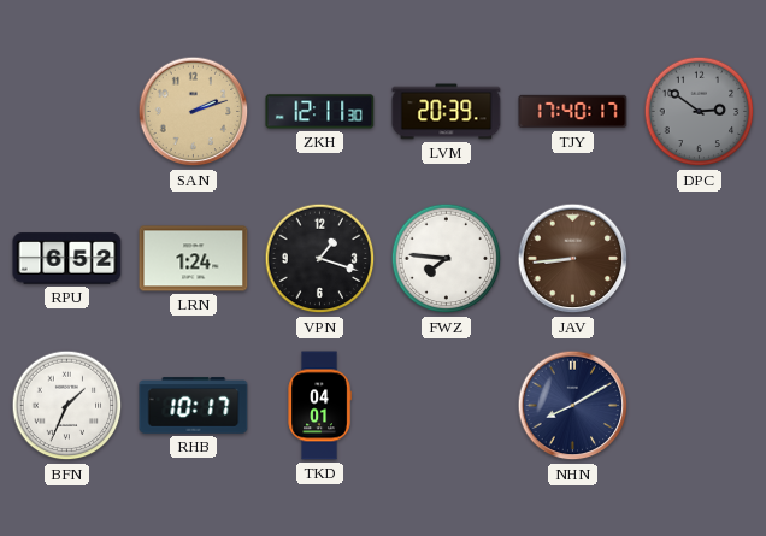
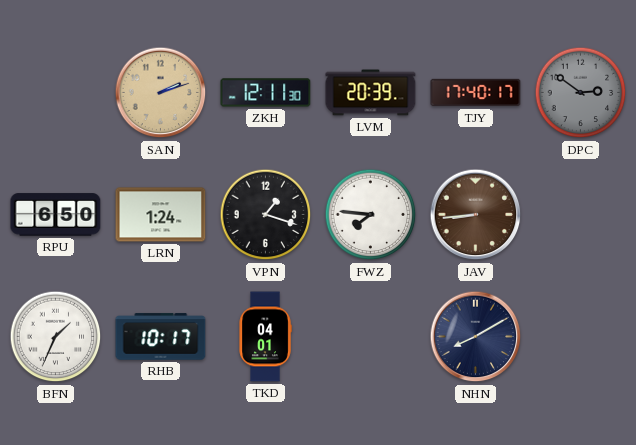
RPU: 6:52 -> 6:50 (56, 215)
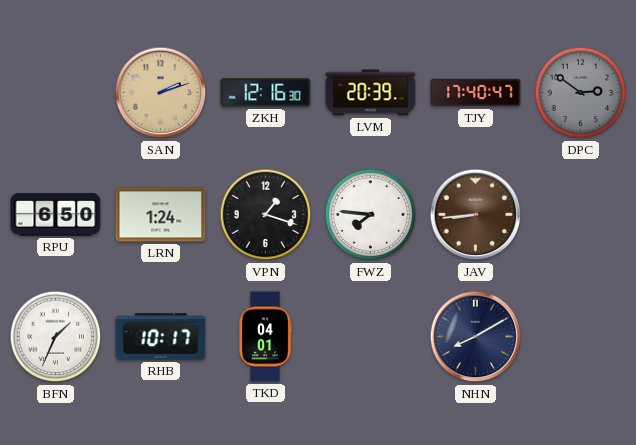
ZKH: 12:11 -> 12:16 (266, 93)
TJY: 17:40:17 -> 17:40:47 (476, 93)
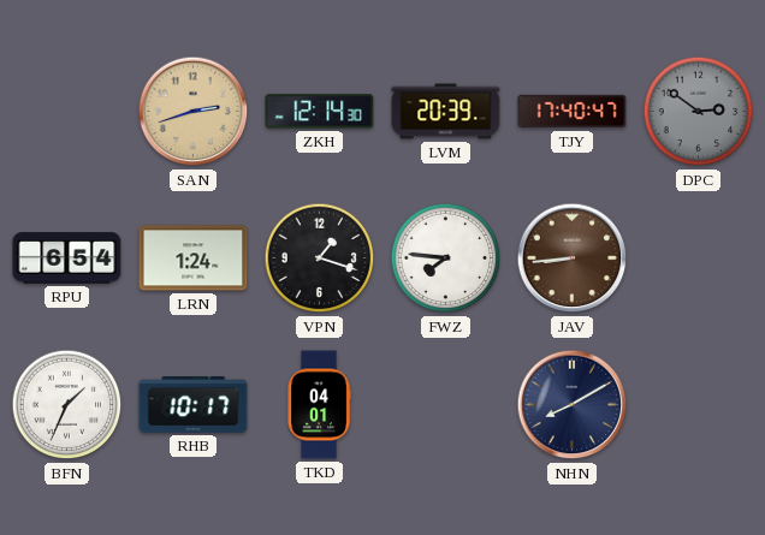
SAN: 2:12 -> 2:42 (194, 112)
ZKH: 12:16 -> 12:14 (320, 112)
RPU: 6:50 -> 6:54 (67, 258)
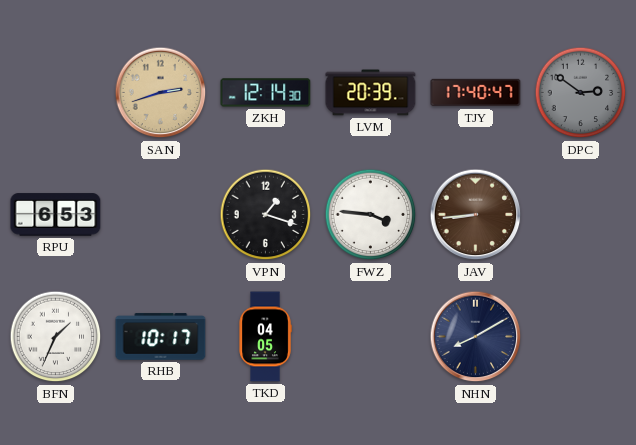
RPU: 6:54 -> 6:53 (56, 215)
LRN: 1:24 -> none (194, 258)
FWZ: 7:46 -> 3:46 (371, 215)
TKD: 04:01 -> 04:05 (265, 337)
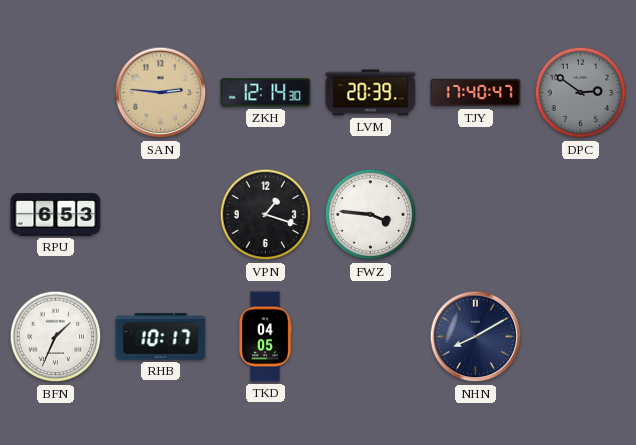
SAN: 2:42 -> 2:46 (161, 93)
JAV: 8:44 -> none (476, 215)
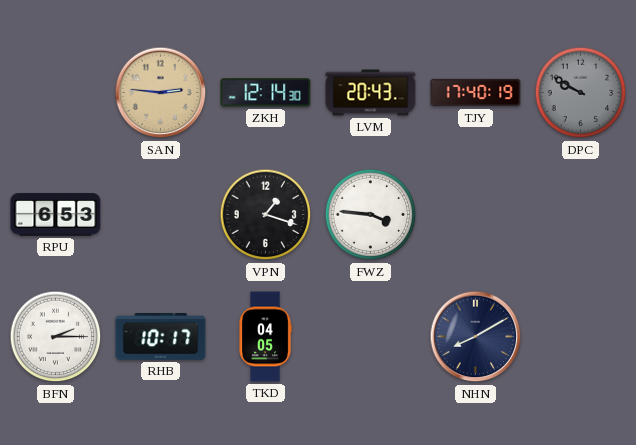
LVM: 20:39 -> 20:43 (371, 93)
TJY: 17:40:47 -> 17:40:19 (476, 93)
DPC: 2:51 -> 9:50 (581, 93)
BFN: 1:34 -> 2:15 (56, 337)
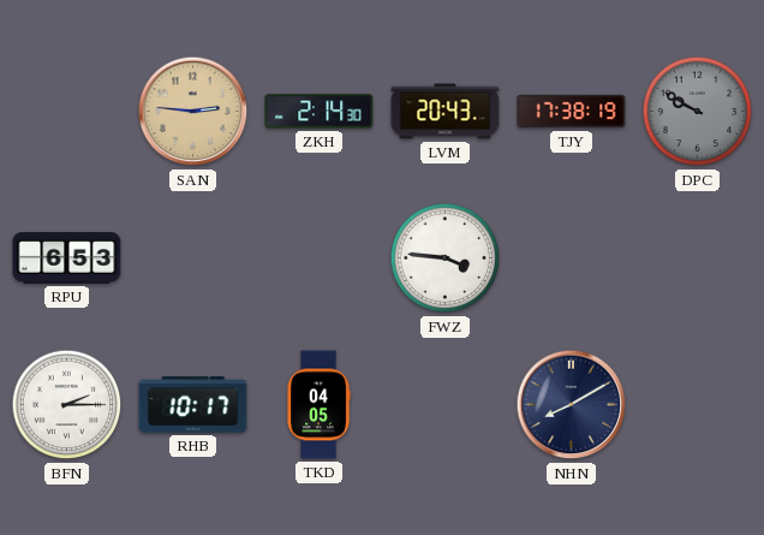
ZKH: 12:14 -> 2:14 (320, 112)
TJY: 17:40 -> 17:38 (572, 112)
VPN: 1:18 -> none (266, 215)
